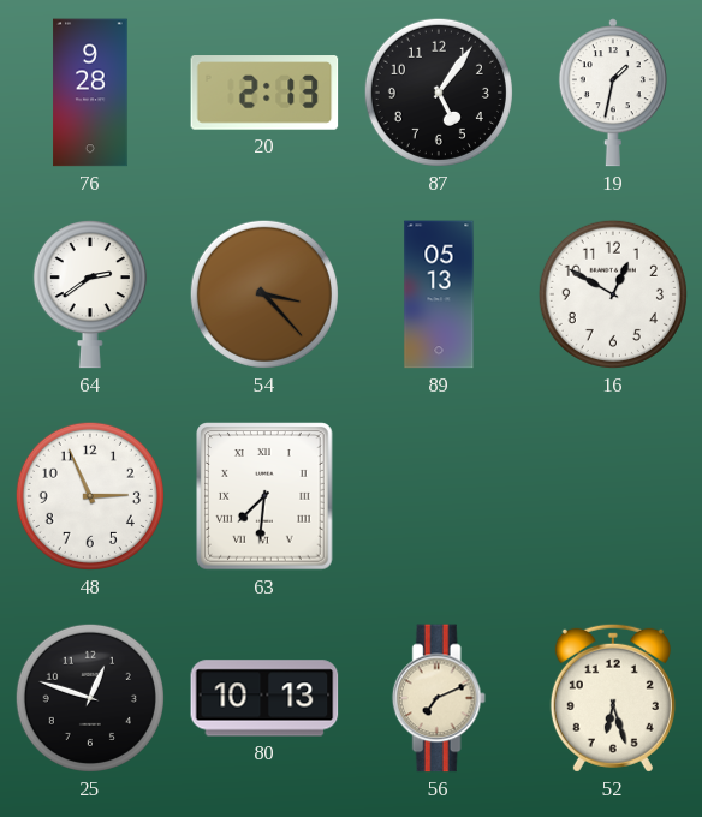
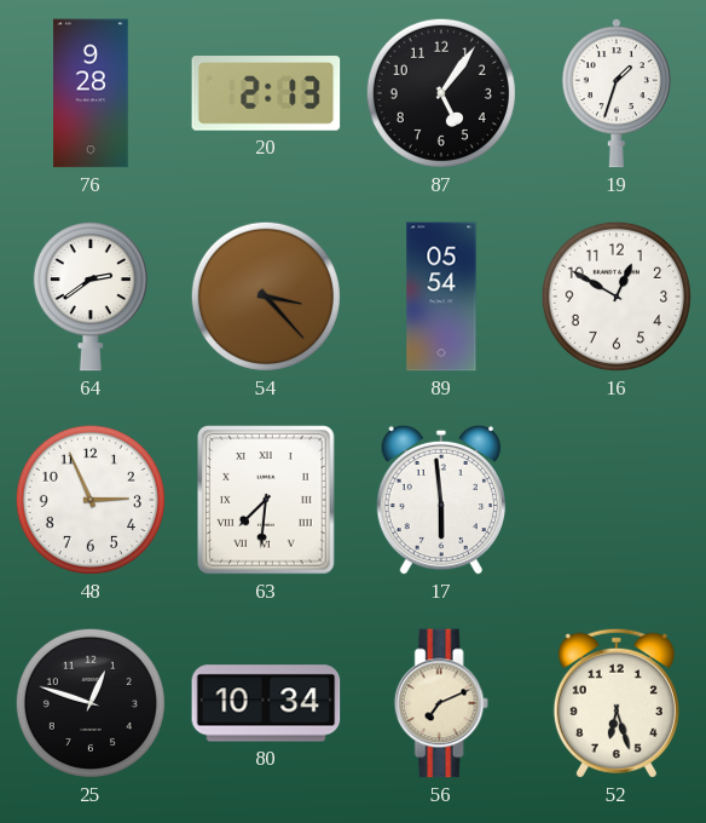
19: 1:32 -> 1:33 (617, 93)
89: 05:13 -> 05:54 (441, 297)
17: none -> 5:59 (440, 500)
80: 10:13 -> 10:34 (266, 703)
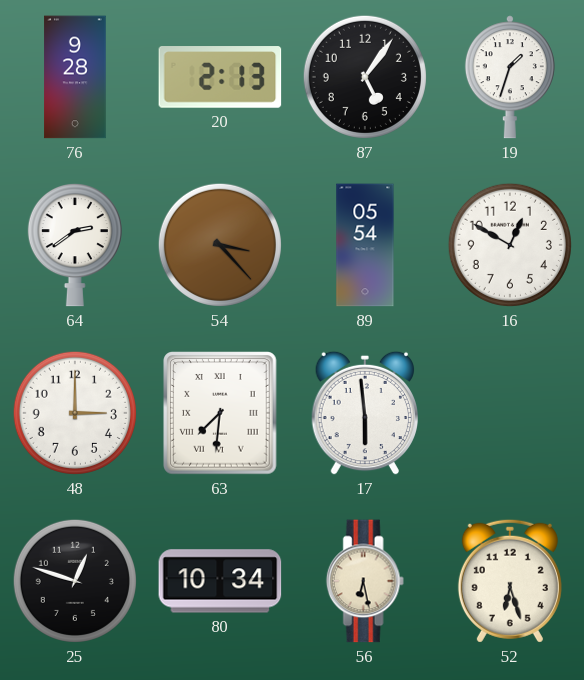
48: 2:56 -> 3:00 (75, 413)
56: 7:11 -> 6:28 (365, 581)
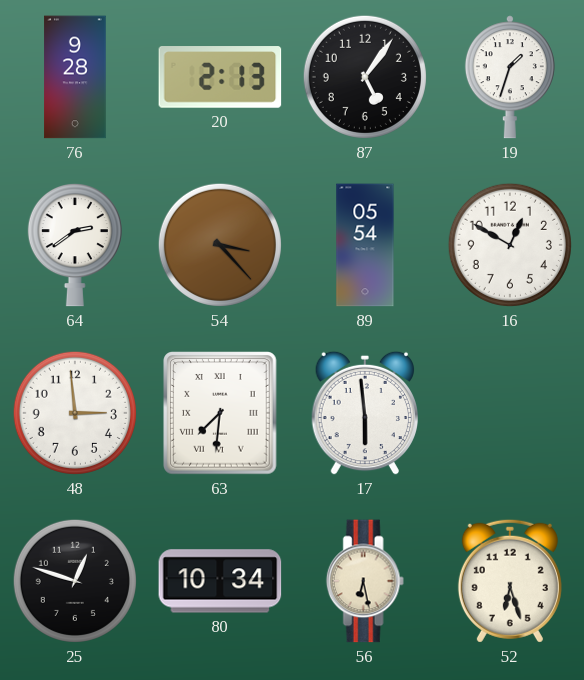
48: 3:00 -> 2:59 (75, 413)
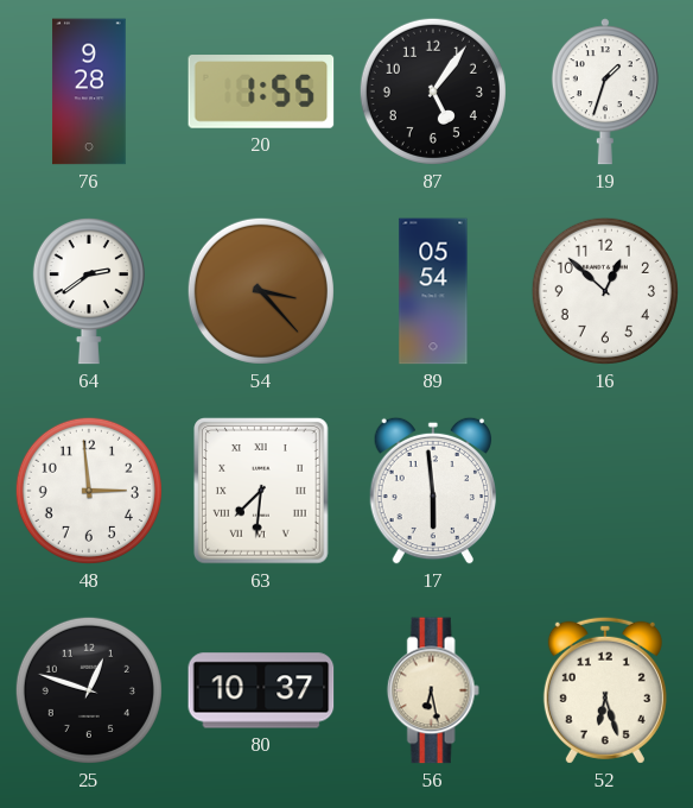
20: 2:13 -> 1:55 (261, 91)
16: 12:50 -> 12:52 (605, 291)
80: 10:34 -> 10:37 (261, 690)
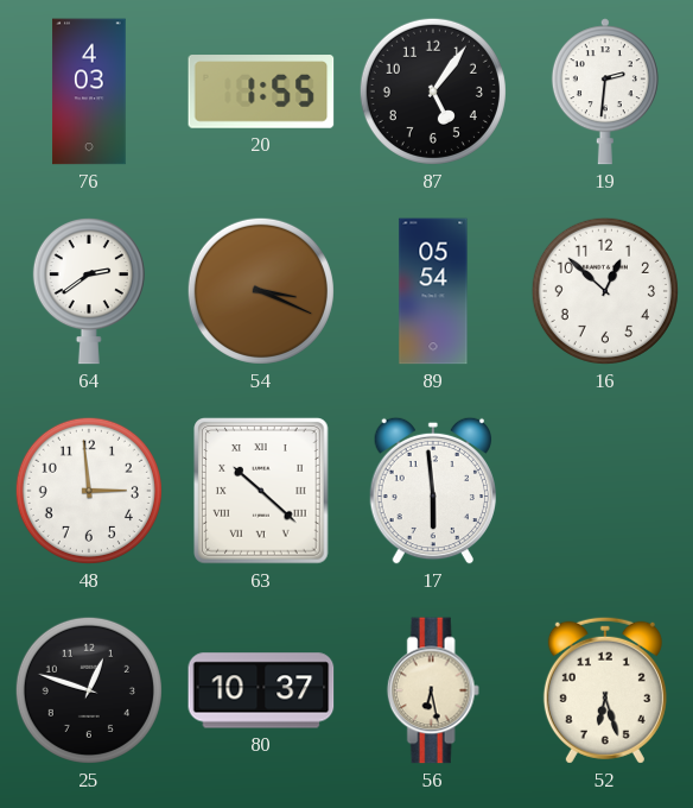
76: 9:28 -> 4:03 (89, 91)
19: 1:33 -> 2:31 (605, 91)
54: 3:23 -> 3:19 (261, 291)
63: 7:31 -> 10:22 (261, 491)
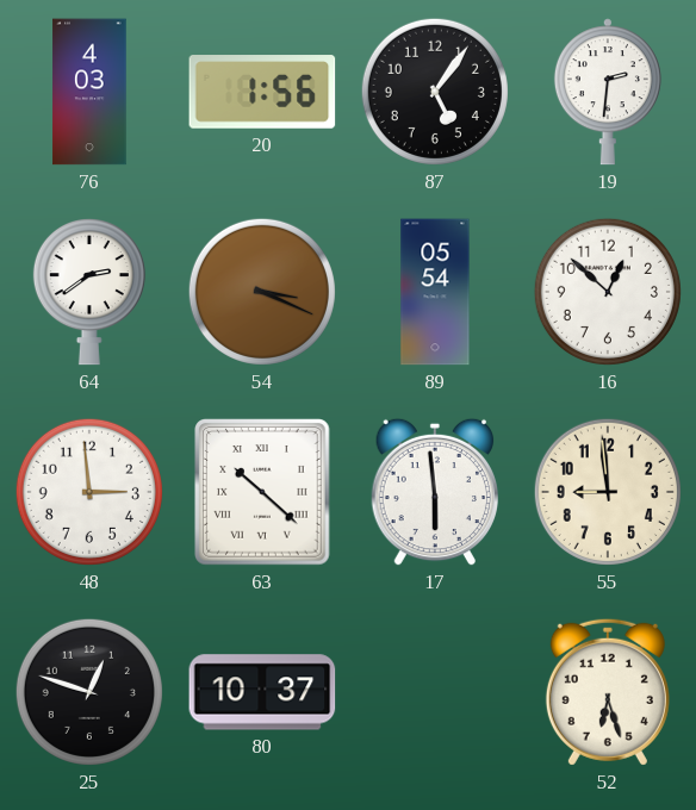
20: 1:55 -> 1:56 (262, 92)
55: none -> 8:59 (608, 492)
56: 6:28 -> none (433, 690)
